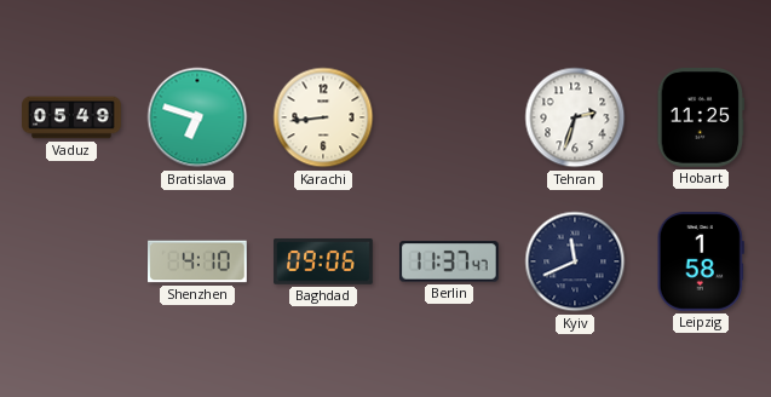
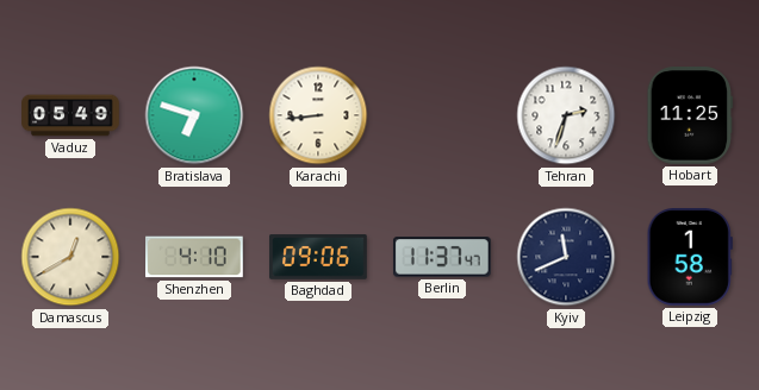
Damascus: none -> 12:40 (70, 257)
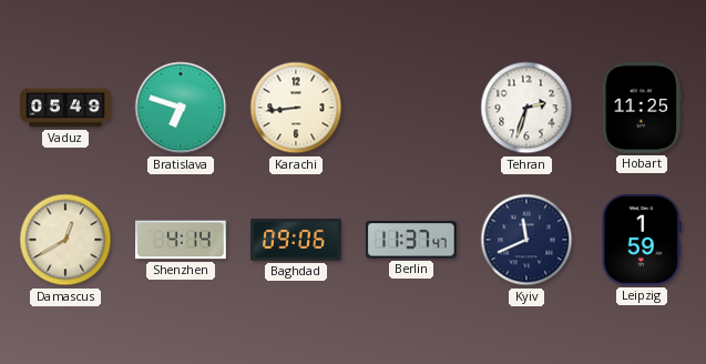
Shenzhen: 4:10 -> 4:14 (182, 240)
Leipzig: 1:58 -> 1:59 (642, 241)
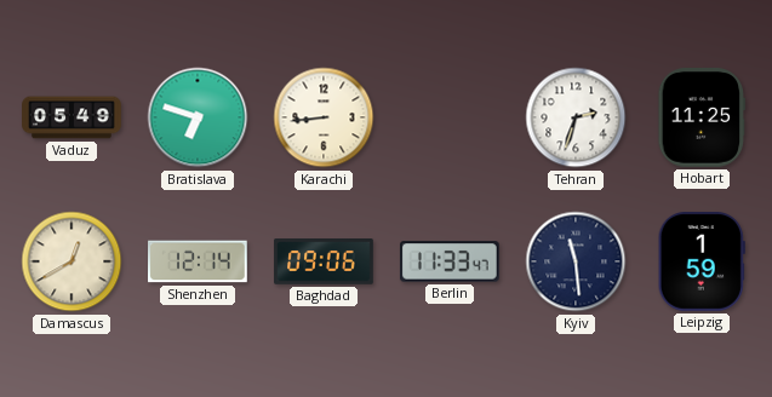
Shenzhen: 4:14 -> 12:14 (199, 261)
Berlin: 11:37 -> 11:33 (450, 261)
Kyiv: 11:41 -> 11:29 (576, 261)
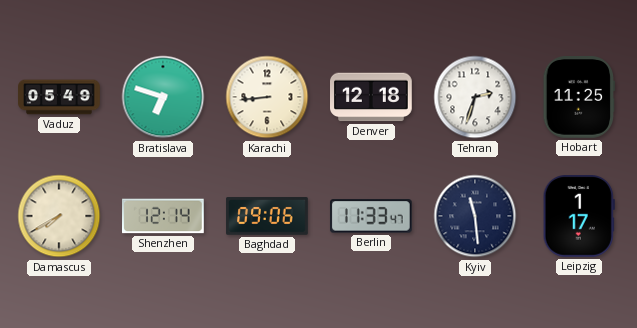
Denver: none -> 12:18 (372, 97)
Damascus: 12:40 -> 7:40 (59, 216)
Leipzig: 1:59 -> 1:17 (579, 217)
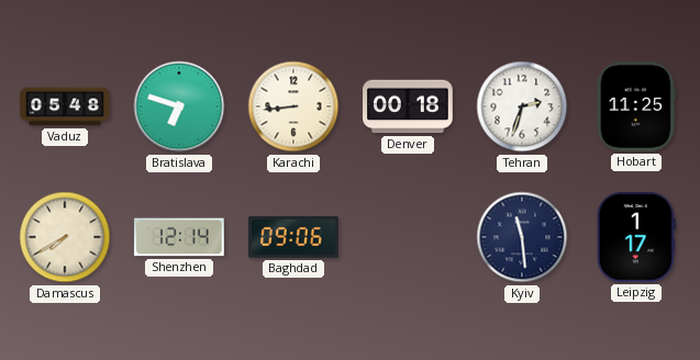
Vaduz: 05:49 -> 05:48 (65, 106)
Denver: 12:18 -> 00:18 (409, 106)
Berlin: 11:33 -> none (371, 216)
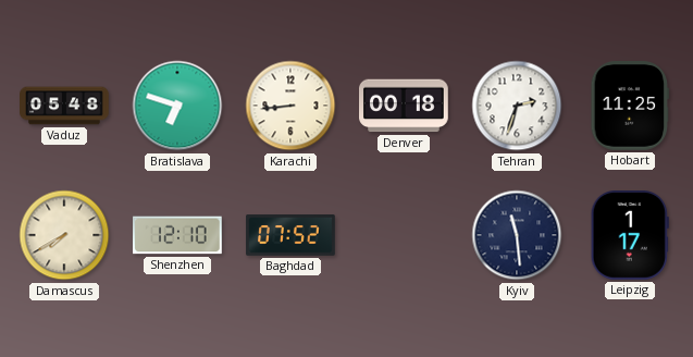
Shenzhen: 12:14 -> 12:10 (178, 235)
Baghdad: 09:06 -> 07:52 (290, 235)
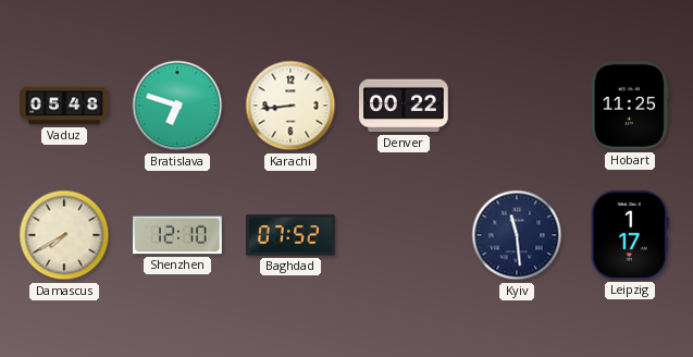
Denver: 00:18 -> 00:22 (405, 106)
Tehran: 2:33 -> none (517, 106)
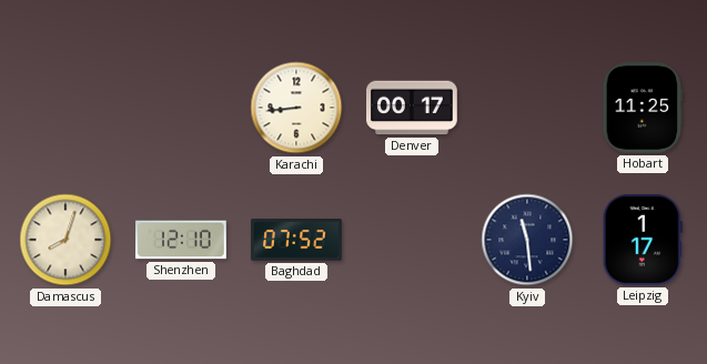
Vaduz: 05:48 -> none (64, 106)
Bratislava: 6:48 -> none (177, 106)
Denver: 00:22 -> 00:17 (413, 108)
Damascus: 7:40 -> 8:03 (65, 240)
